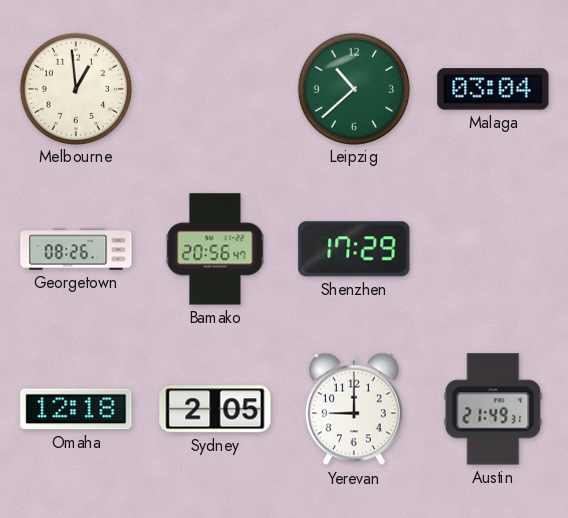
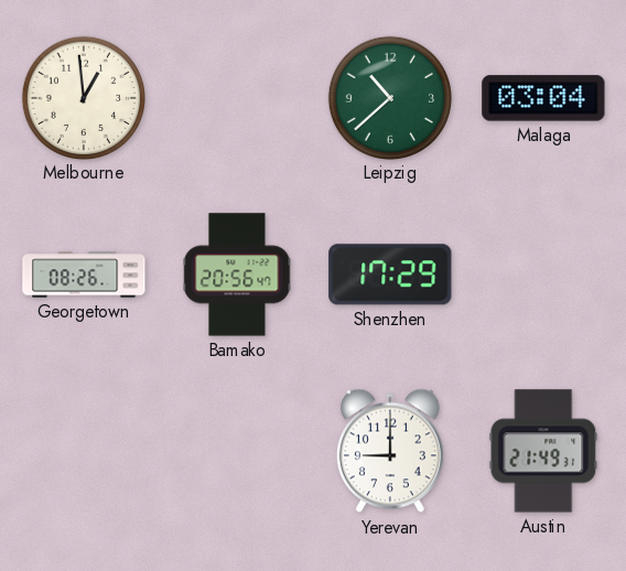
Omaha: 12:18 -> none (76, 409)
Sydney: 2:05 -> none (215, 409)
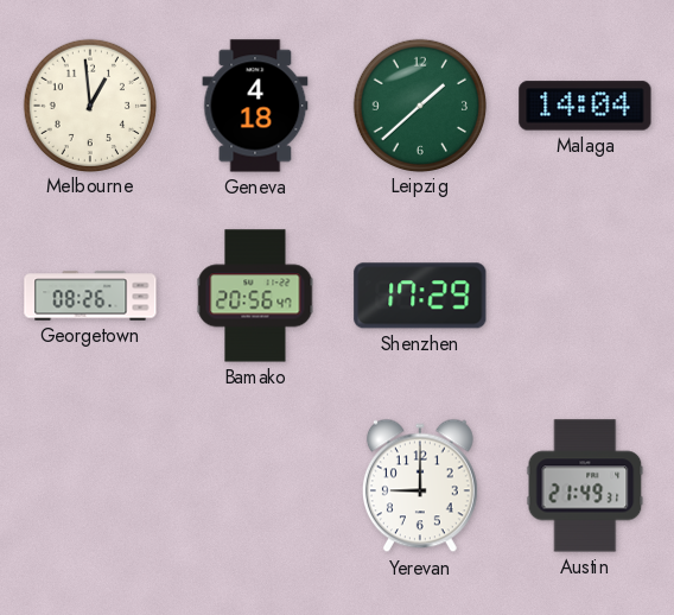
Geneva: none -> 4:18 (255, 106)
Leipzig: 10:38 -> 1:38 (419, 104)
Malaga: 03:04 -> 14:04 (585, 106)
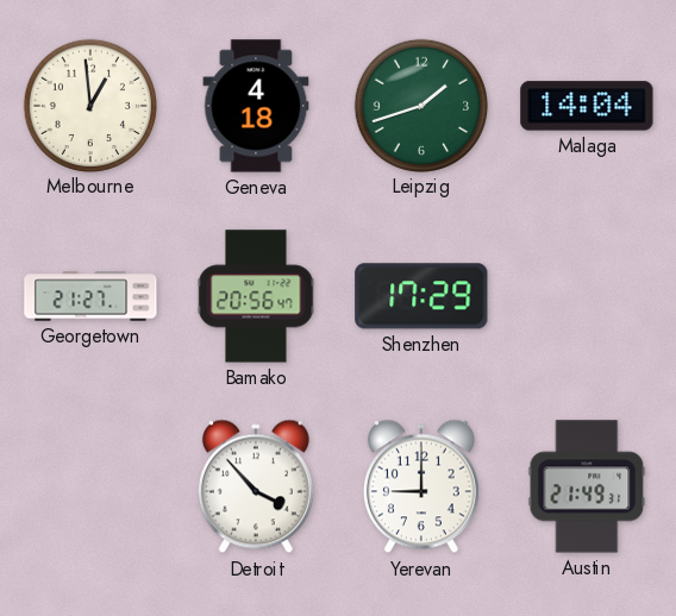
Leipzig: 1:38 -> 1:42 (420, 105)
Georgetown: 08:26 -> 21:27 (90, 296)
Detroit: none -> 3:53 (256, 486)
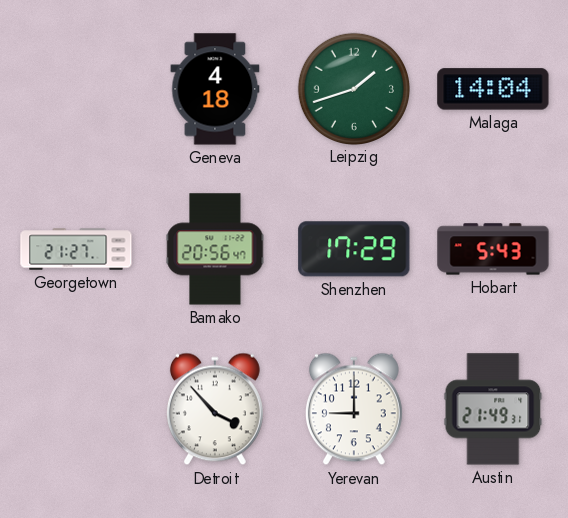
Melbourne: 12:59 -> none (89, 105)
Hobart: none -> 5:43 (493, 249)
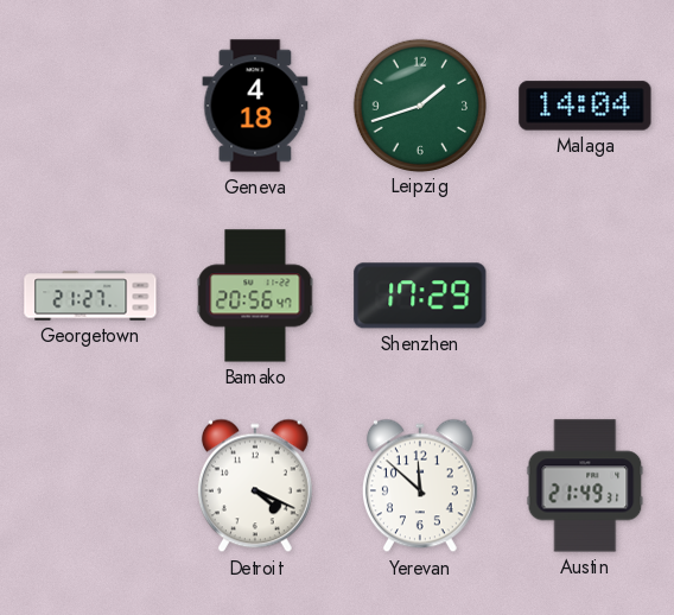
Hobart: 5:43 -> none (493, 249)
Detroit: 3:53 -> 4:19 (255, 486)
Yerevan: 9:00 -> 11:52 (420, 486)
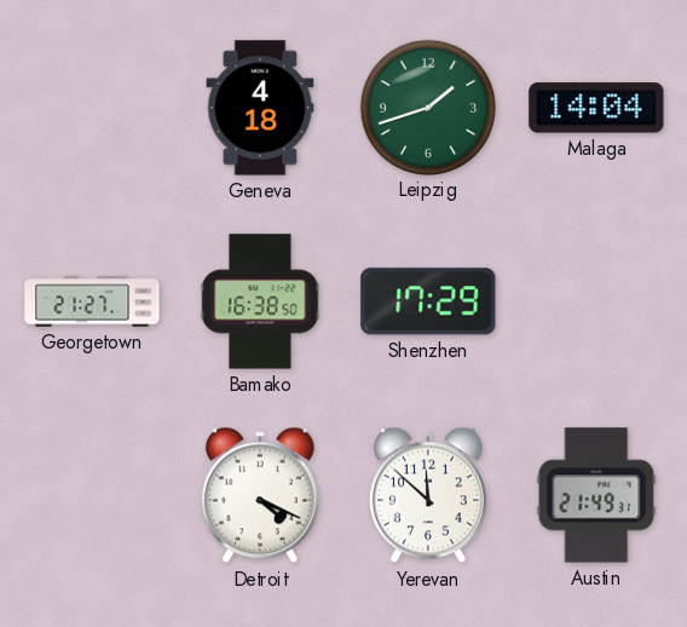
Bamako: 20:56 -> 16:38 (260, 301)
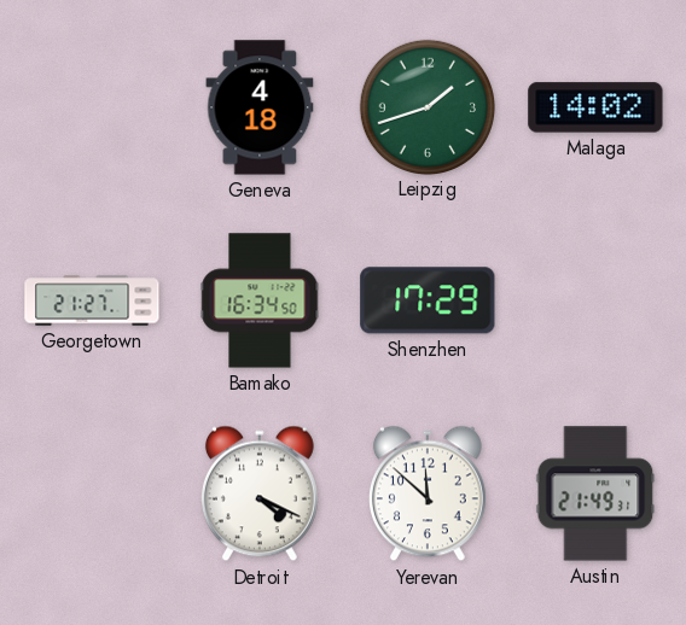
Malaga: 14:04 -> 14:02 (595, 107)
Bamako: 16:38 -> 16:34 (260, 300)
